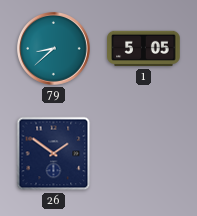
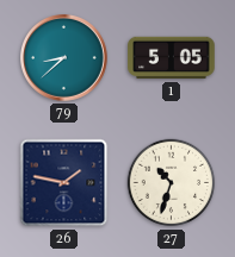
26: 1:51 -> 1:47 (64, 183)
27: none -> 10:33 (172, 183)
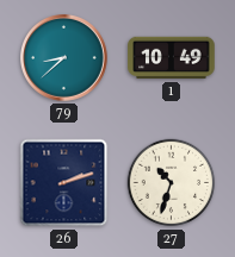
1: 5:05 -> 10:49 (172, 58)
26: 1:47 -> 2:12 (64, 183)
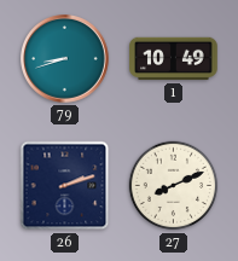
79: 8:38 -> 8:42 (65, 59)
27: 10:33 -> 8:11 (174, 186)
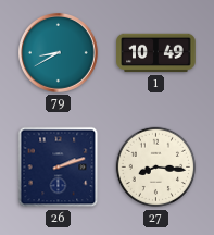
79: 8:42 -> 8:40 (59, 53)
27: 8:11 -> 8:16 (156, 168)
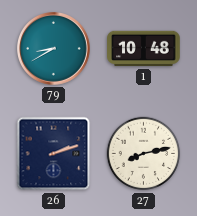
1: 10:49 -> 10:48 (144, 49)
27: 8:16 -> 8:13 (144, 154)
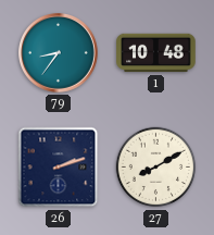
79: 8:40 -> 8:36 (59, 53)
27: 8:13 -> 8:10 (156, 168)
